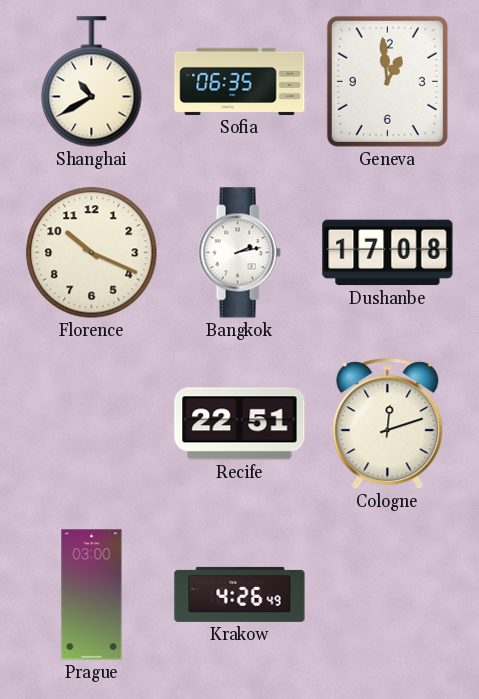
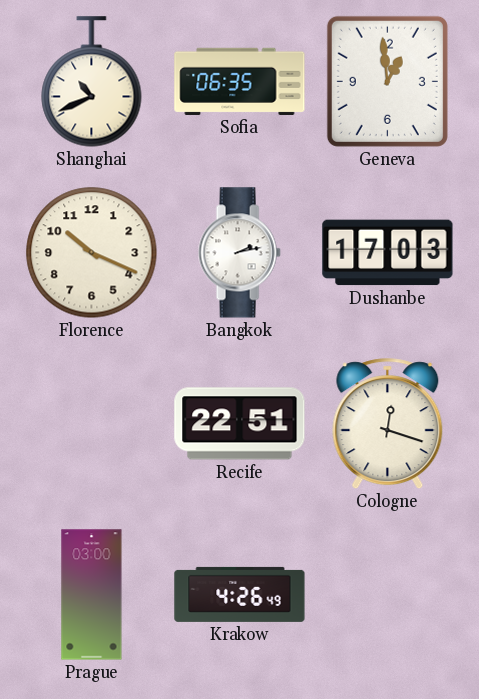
Shanghai: 10:40 -> 10:41 (92, 82)
Dushanbe: 17:08 -> 17:03 (388, 253)
Cologne: 12:12 -> 12:18 (388, 424)
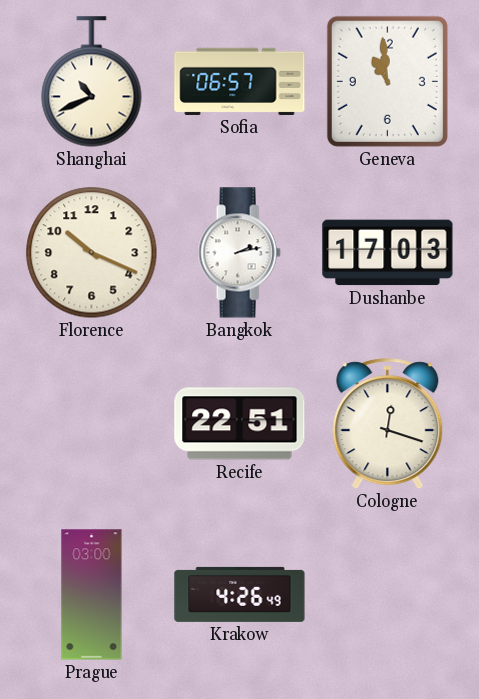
Sofia: 06:35 -> 06:57 (240, 81)
Geneva: 12:59 -> 10:59 (387, 81)
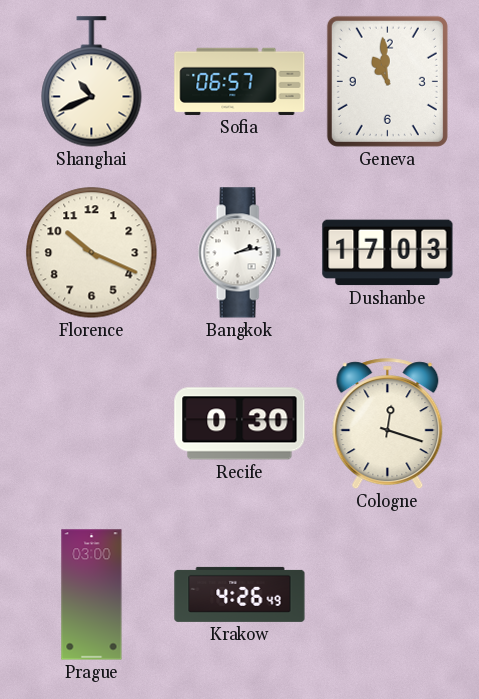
Recife: 22:51 -> 0:30 (240, 424)
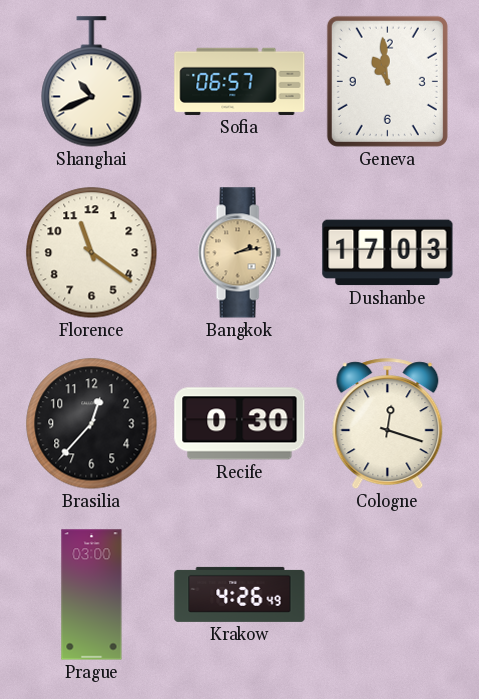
Florence: 10:19 -> 11:21 (92, 253)
Bangkok dial: white -> champagne (239, 253)
Brasilia: none -> 12:37 (92, 424)
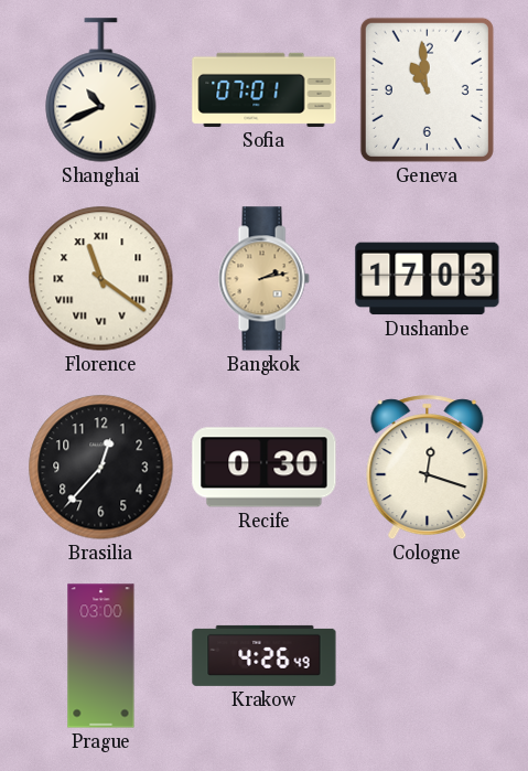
Sofia: 06:57 -> 07:01 (265, 89)
Florence numerals: Arabic -> Roman (101, 279)
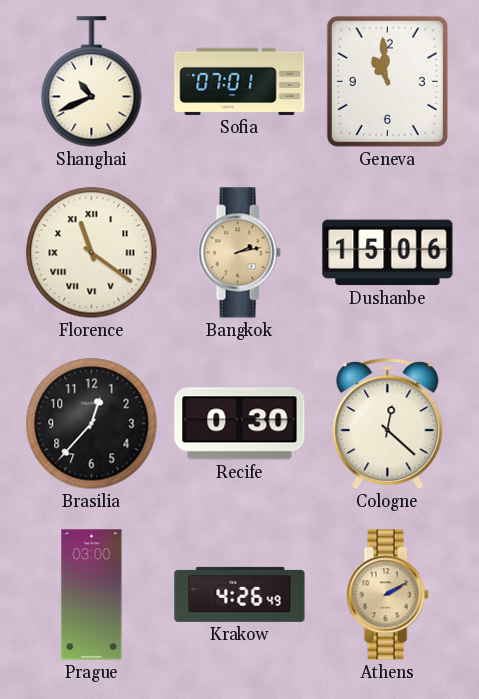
Dushanbe: 17:03 -> 15:06 (388, 253)
Cologne: 12:18 -> 12:22 (388, 424)
Athens: none -> 2:10 (387, 595)
